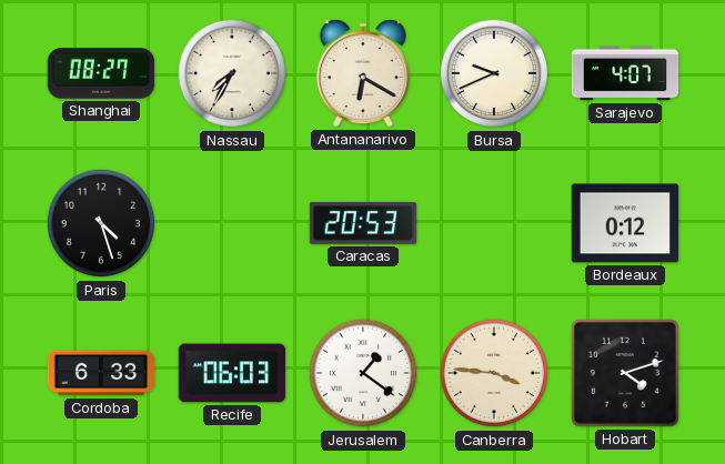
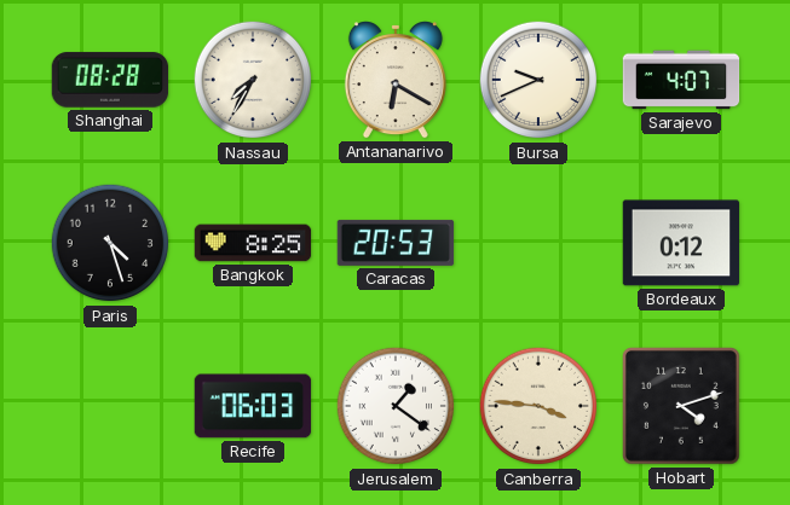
Shanghai: 08:27 -> 08:28 (110, 80)
Bangkok: none -> 8:25 (253, 243)
Cordoba: 6:33 -> none (101, 373)
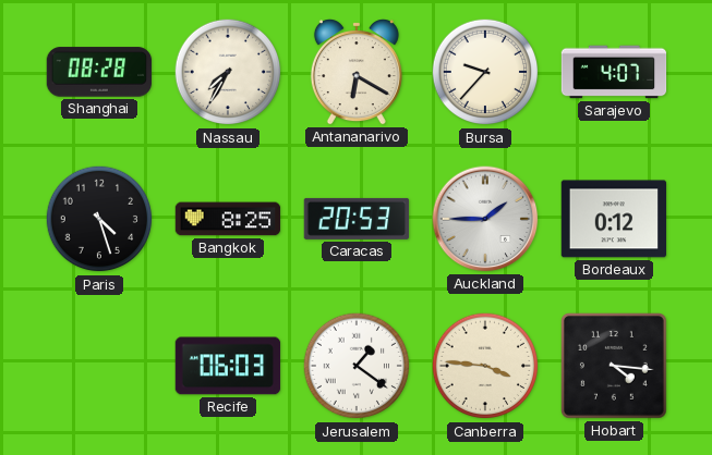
Bursa: 9:41 -> 9:37 (485, 72)
Auckland: none -> 1:45 (485, 219)
Hobart: 4:12 -> 4:16 (615, 367)
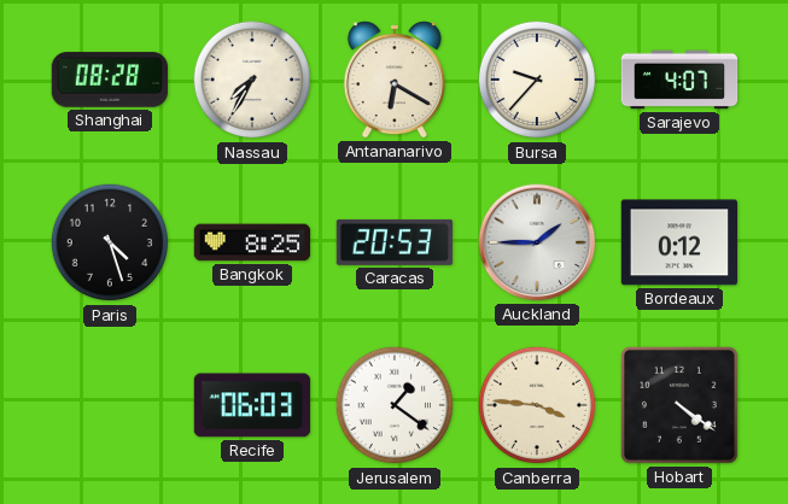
Hobart: 4:16 -> 4:21 (681, 406)
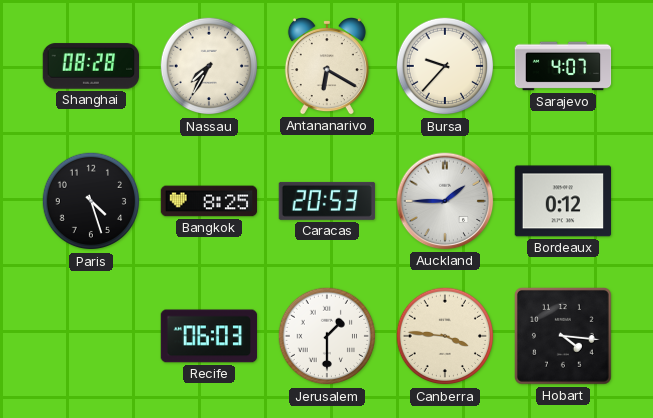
Jerusalem: 1:21 -> 1:30 (327, 336)
Hobart: 4:21 -> 4:16 (564, 337)
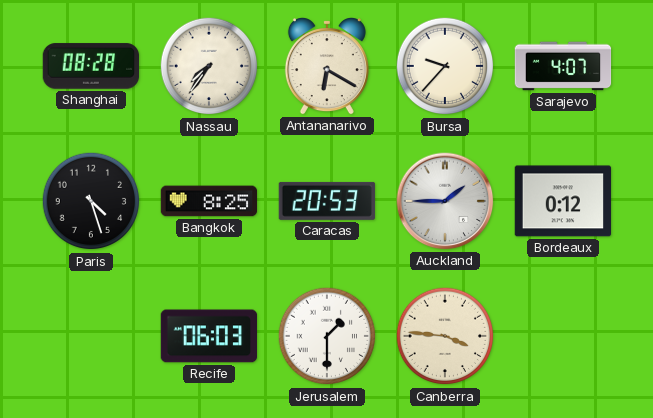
Nassau: 7:35 -> 7:36 (209, 66)
Hobart: 4:16 -> none (564, 337)
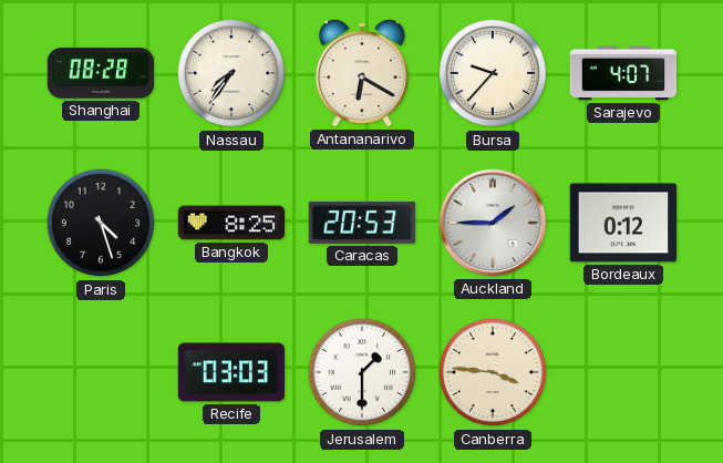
Recife: 06:03 -> 03:03 (231, 372)
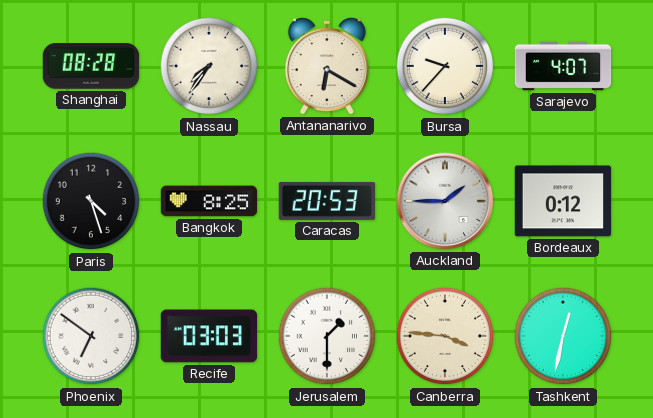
Phoenix: none -> 6:51 (91, 336)
Tashkent: none -> 12:32 (563, 336)
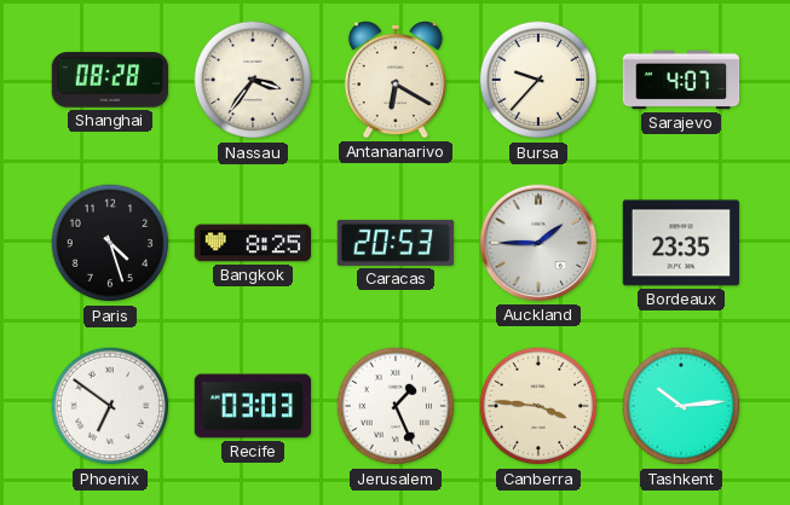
Nassau: 7:36 -> 3:36 (253, 80)
Bordeaux: 0:12 -> 23:35 (681, 243)
Jerusalem: 1:30 -> 1:26 (396, 406)
Tashkent: 12:32 -> 10:14 (681, 406)
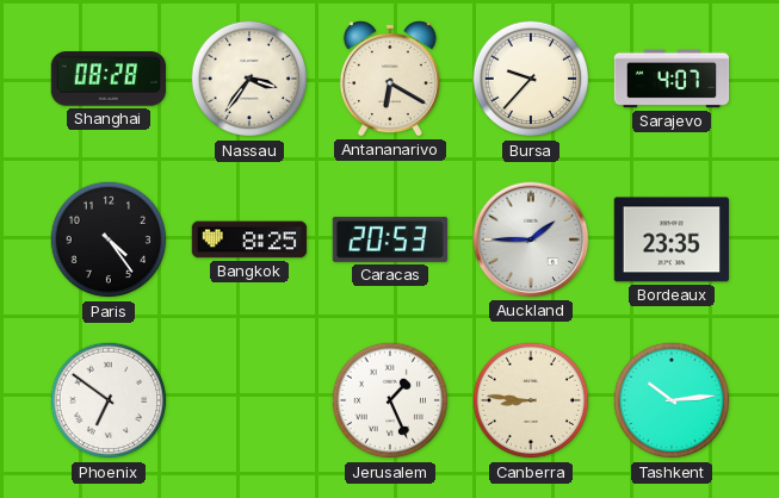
Paris: 4:27 -> 4:24 (109, 239)
Recife: 03:03 -> none (253, 406)
Canberra: 3:46 -> 8:46 (531, 400)
